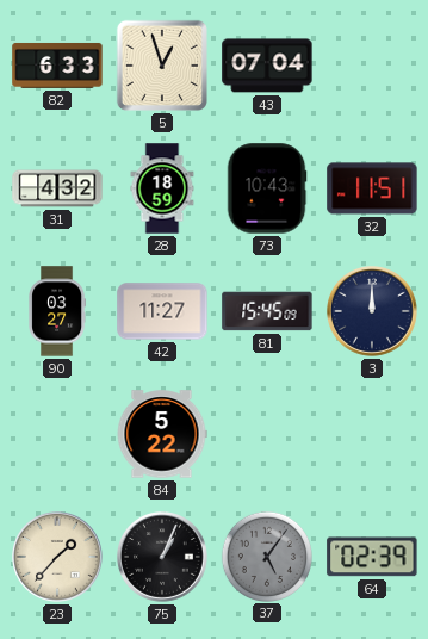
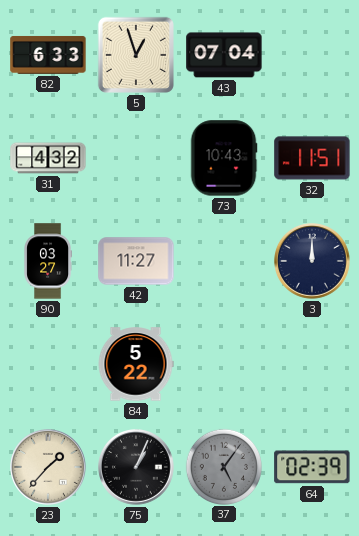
28: 18:59 -> none (162, 188)
81: 15:45 -> none (267, 311)
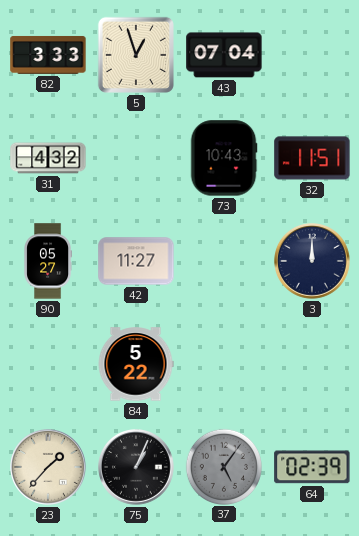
82: 6:33 -> 3:33 (48, 55)
90: 03:27 -> 05:27 (47, 261)
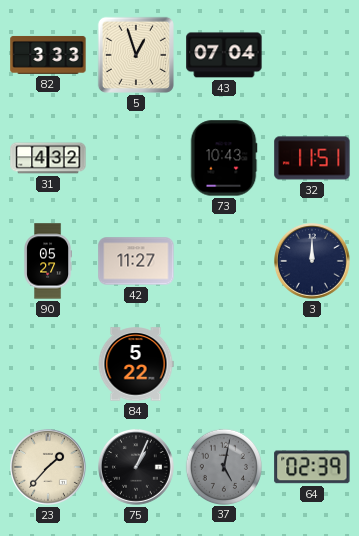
37: 5:06 -> 5:02 (223, 466)
